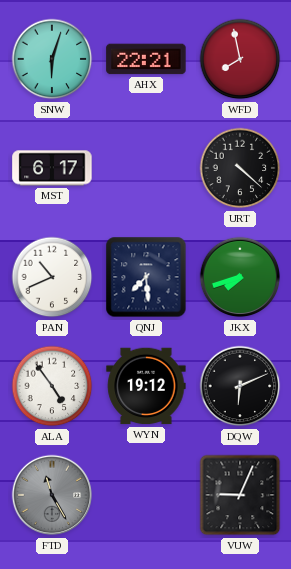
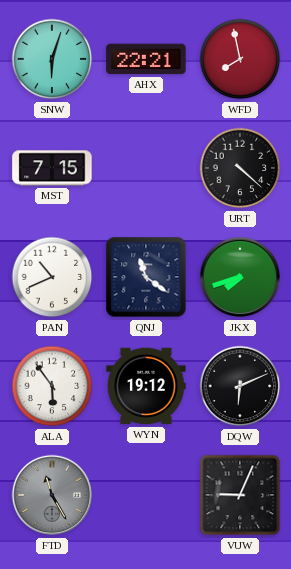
MST: 6:17 -> 7:15 (52, 168)
QNJ: 7:29 -> 11:21 (146, 277)
ALA: 4:54 -> 5:54 (52, 386)
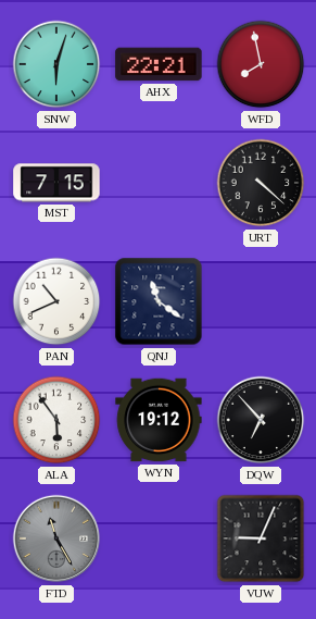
JKX: 7:42 -> none (240, 277)
DQW: 6:11 -> 6:53 (261, 420)
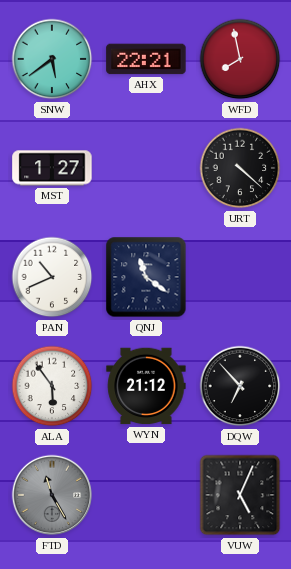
SNW: 6:03 -> 5:39 (52, 59)
MST: 7:15 -> 1:27 (52, 168)
WYN: 19:12 -> 21:12 (146, 386)
VUW: 9:04 -> 5:04 (240, 495)
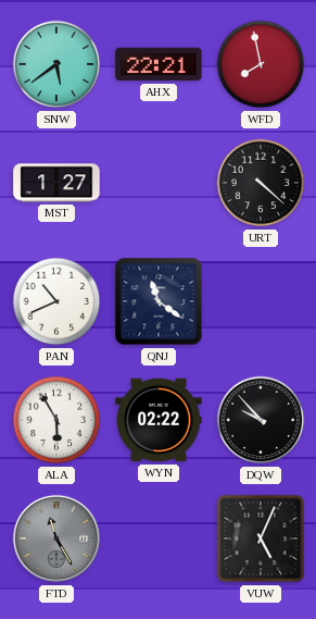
ALA: 5:54 -> 5:55 (56, 420)
WYN: 21:12 -> 02:22 (159, 420)
DQW: 6:53 -> 9:53 (261, 420)
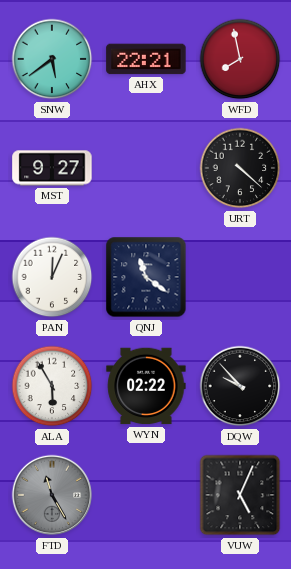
MST: 1:27 -> 9:27 (52, 168)
PAN: 10:41 -> 12:04 (52, 277)
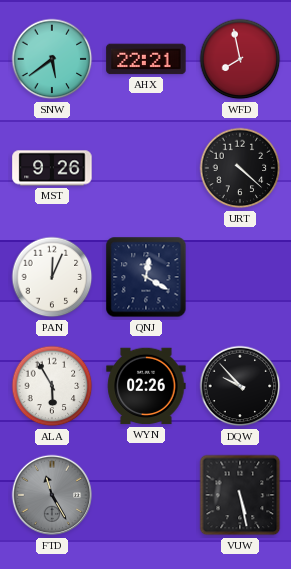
MST: 9:27 -> 9:26 (52, 168)
QNJ: 11:21 -> 12:20 (146, 277)
WYN: 02:22 -> 02:26 (146, 386)
VUW: 5:04 -> 5:28 (240, 495)
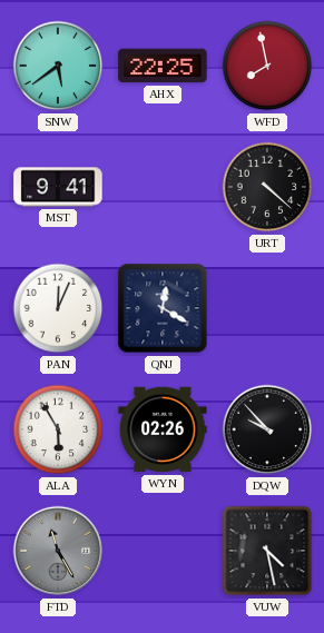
AHX: 22:21 -> 22:25 (163, 66)
MST: 9:26 -> 9:41 (58, 187)
VUW: 5:28 -> 4:28 (267, 551)
